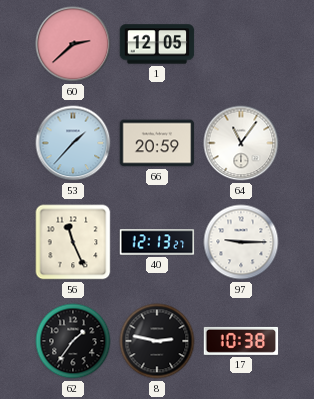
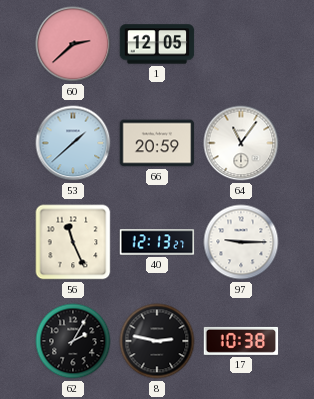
53: 1:37 -> 1:38 (73, 143)
62: 1:36 -> 2:05 (73, 341)
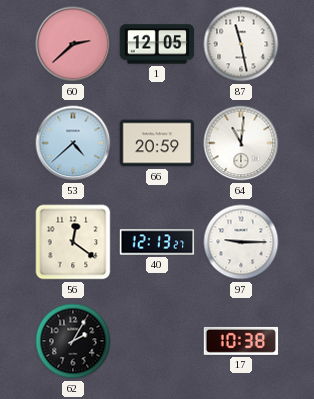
87: none -> 11:28 (241, 44)
53: 1:38 -> 4:38 (73, 143)
64: 11:06 -> 11:01 (241, 143)
56: 11:26 -> 12:21 (73, 242)
8: 2:47 -> none (157, 341)
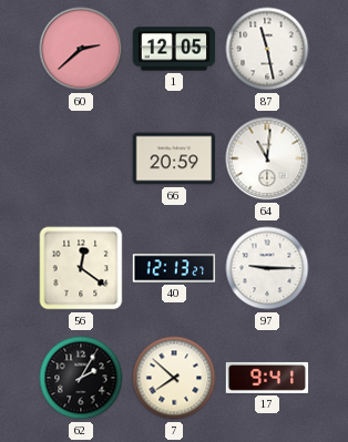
53: 4:38 -> none (73, 143)
7: none -> 7:52 (174, 378)
17: 10:38 -> 9:41 (267, 378)
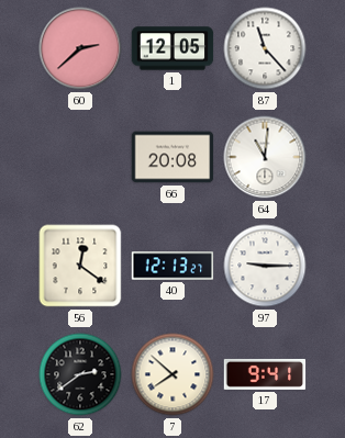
87: 11:28 -> 11:23 (265, 48)
66: 20:59 -> 20:08 (172, 157)
62: 2:05 -> 2:39 (80, 374)
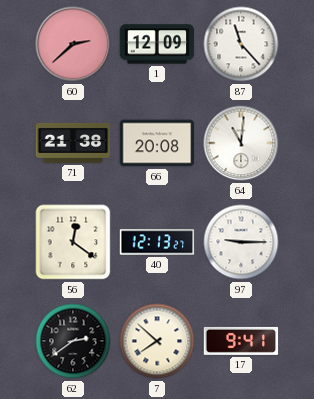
1: 12:05 -> 12:09 (157, 44)
71: none -> 21:38 (73, 143)
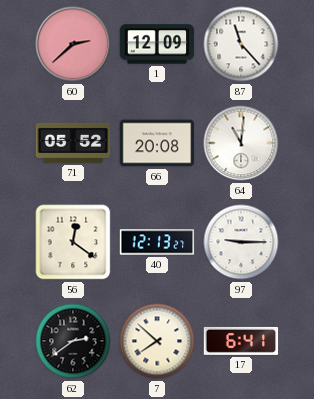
71: 21:38 -> 05:52 (73, 143)
17: 9:41 -> 6:41 (241, 341)
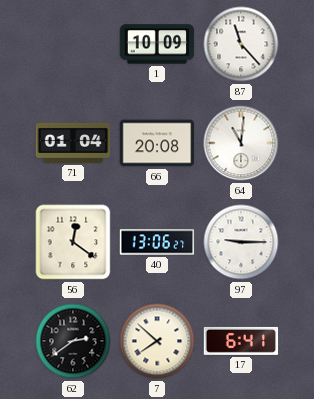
60: 2:38 -> none (73, 44)
1: 12:09 -> 10:09 (157, 44)
71: 05:52 -> 01:04 (73, 143)
40: 12:13 -> 13:06 (157, 242)
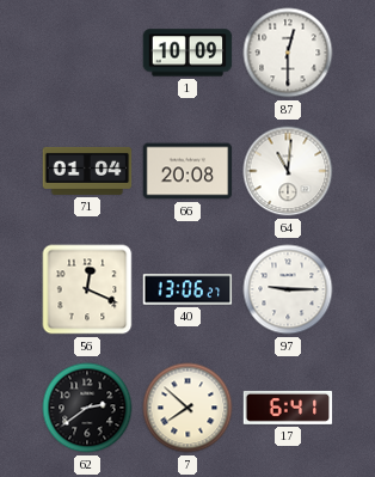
87: 11:23 -> 12:30 (288, 53)
56: 12:21 -> 12:19 (87, 289)
